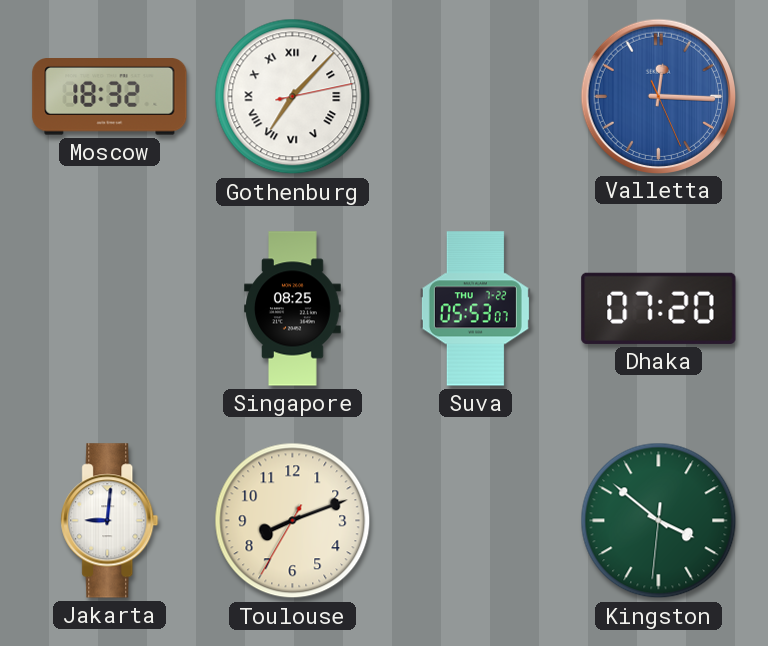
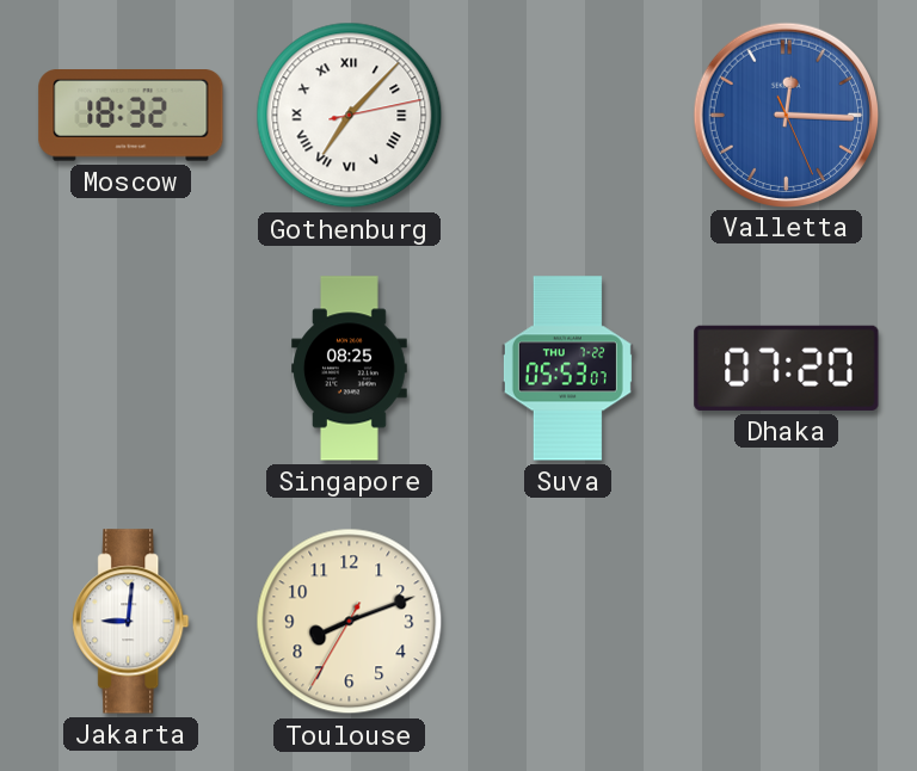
Kingston: 3:51 -> none (659, 521)
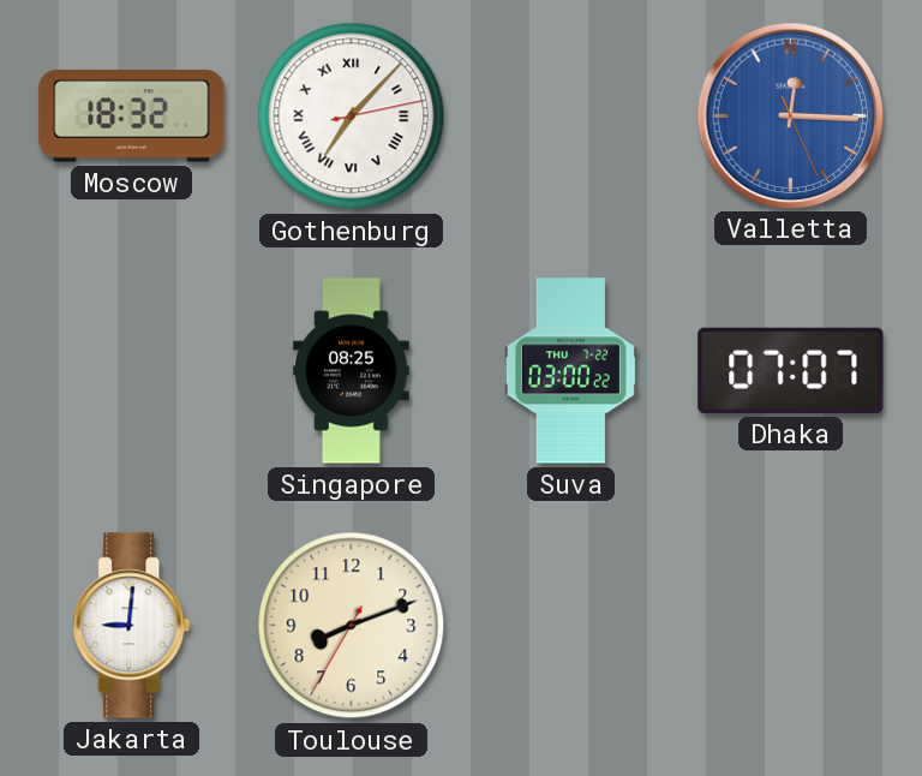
Suva: 05:53 -> 03:00 (570, 371)
Dhaka: 07:20 -> 07:07 (791, 370)
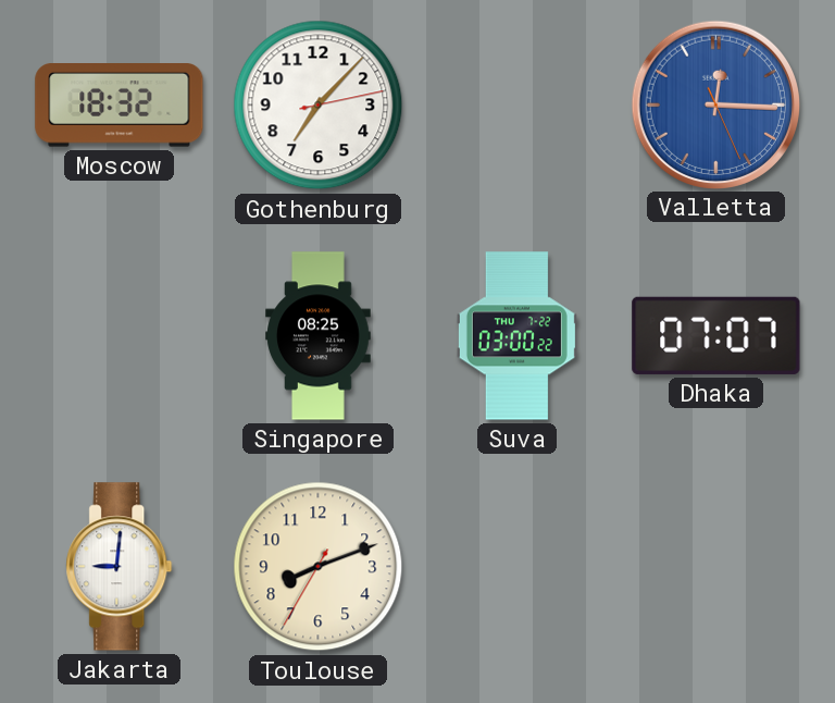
Gothenburg numerals: Roman -> Arabic (319, 106)
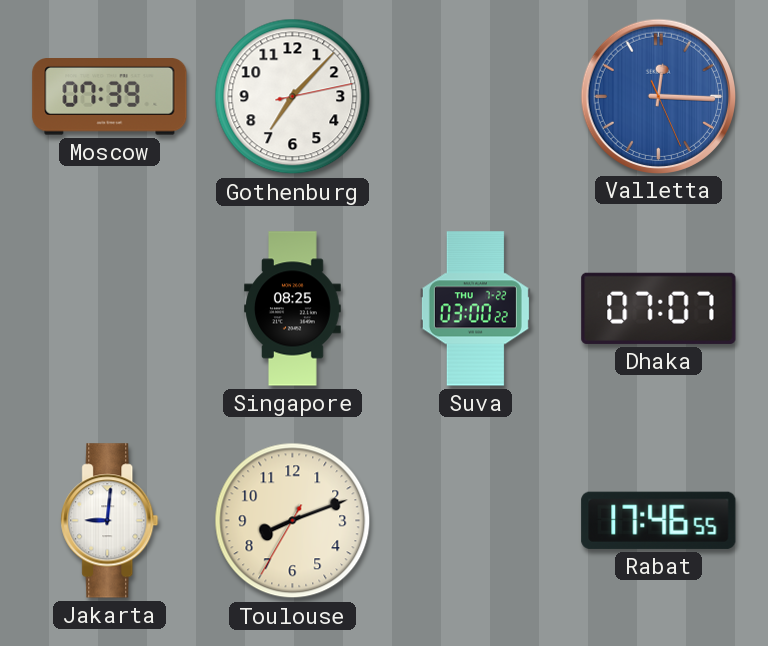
Moscow: 18:32 -> 07:39 (110, 97)
Rabat: none -> 17:46 (659, 520)
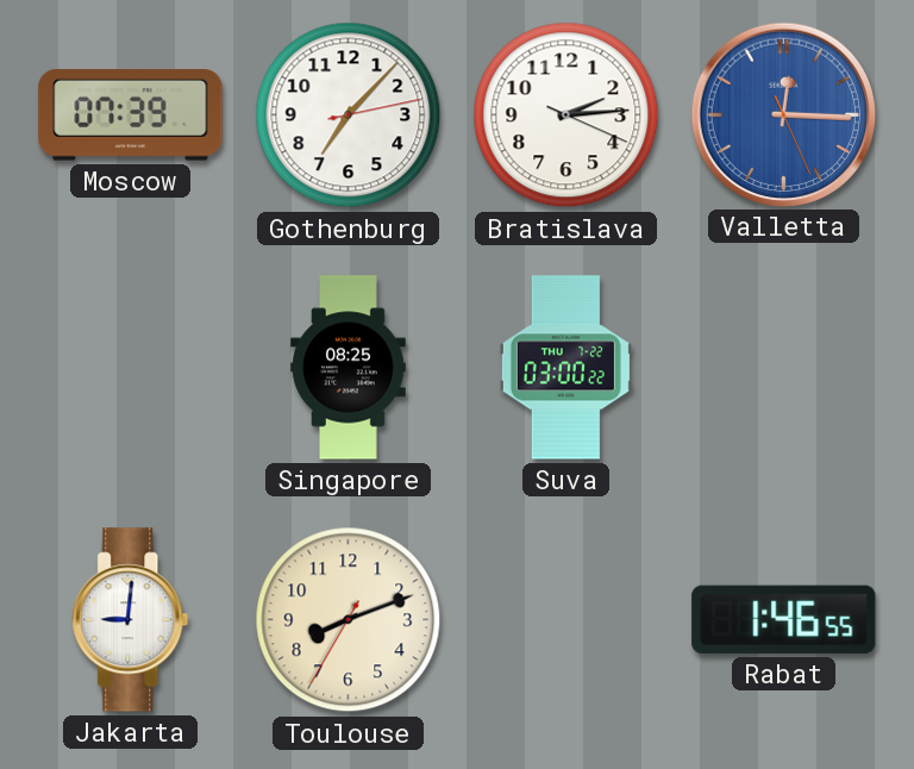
Bratislava: none -> 2:14 (566, 115)
Dhaka: 07:07 -> none (659, 308)
Rabat: 17:46 -> 1:46 (784, 619)
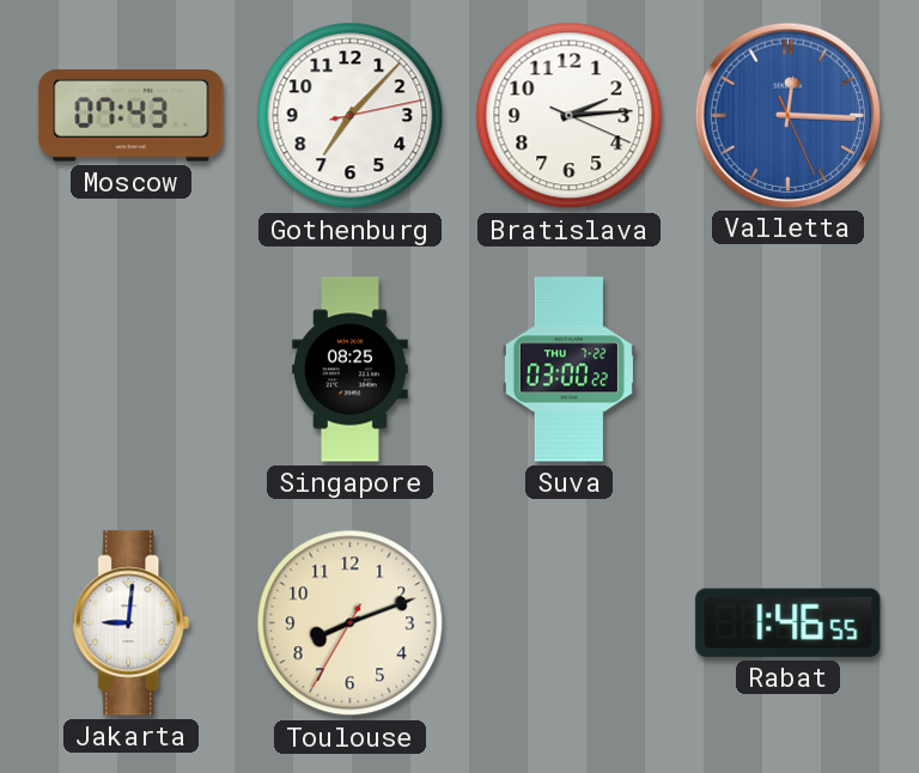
Moscow: 07:39 -> 07:43 (132, 116)
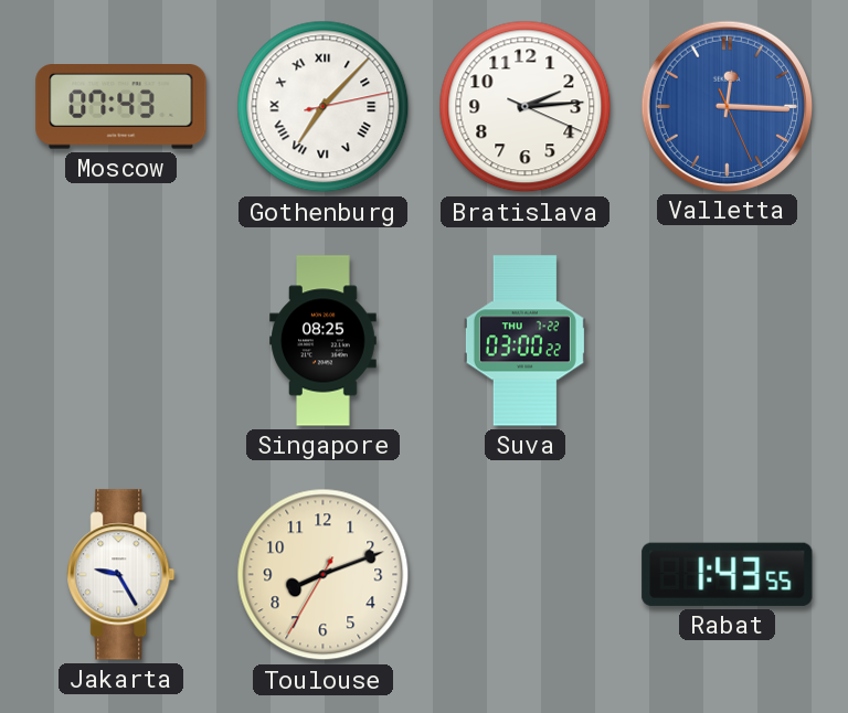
Gothenburg numerals: Arabic -> Roman (324, 107)
Jakarta: 9:01 -> 9:25 (121, 575)
Rabat: 1:46 -> 1:43 (728, 574)
